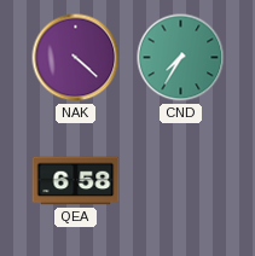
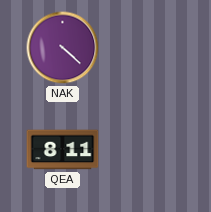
CND: 7:35 -> none (181, 58)
QEA: 6:58 -> 8:11 (63, 150)
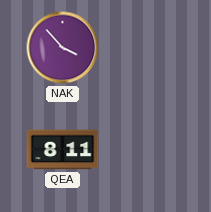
NAK: 4:22 -> 3:53 (63, 48)
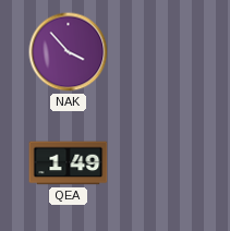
QEA: 8:11 -> 1:49 (69, 163)
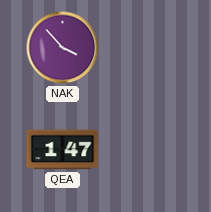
QEA: 1:49 -> 1:47 (63, 150)
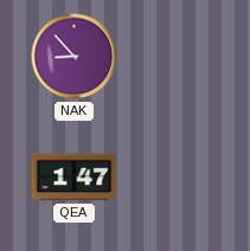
NAK: 3:53 -> 8:53 (75, 57)
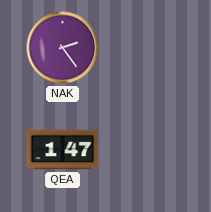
NAK: 8:53 -> 2:24 (63, 48)
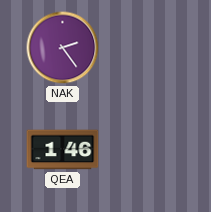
QEA: 1:47 -> 1:46 (63, 150)
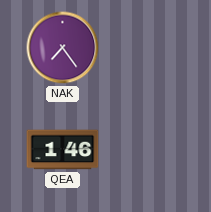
NAK: 2:24 -> 7:24 (63, 48)
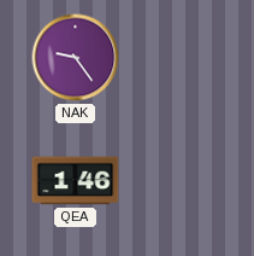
NAK: 7:24 -> 9:24 (76, 58)
